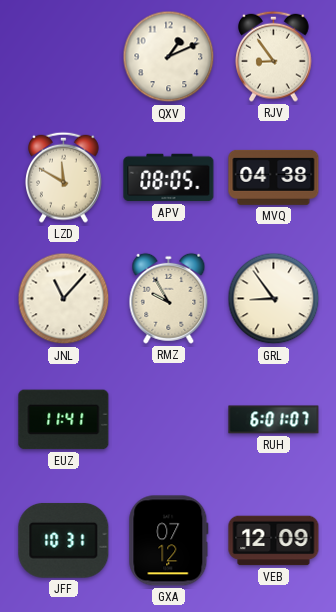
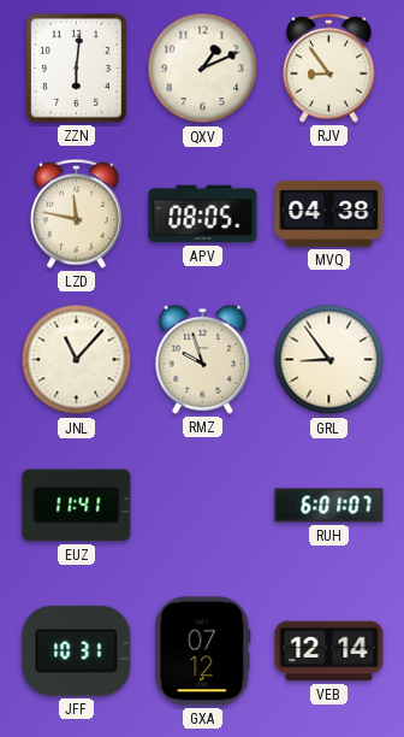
ZZN: none -> 6:01 (76, 67)
LZD: 11:50 -> 11:47 (77, 213)
RMZ: 9:55 -> 9:57 (203, 359)
VEB: 12:09 -> 12:14 (329, 651)
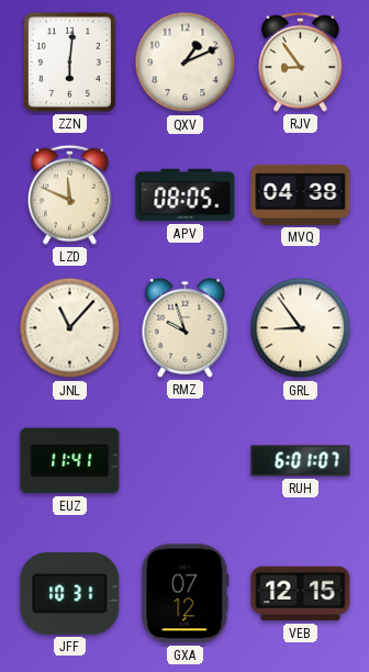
LZD: 11:47 -> 11:49 (70, 194)
VEB: 12:14 -> 12:15 (301, 594)
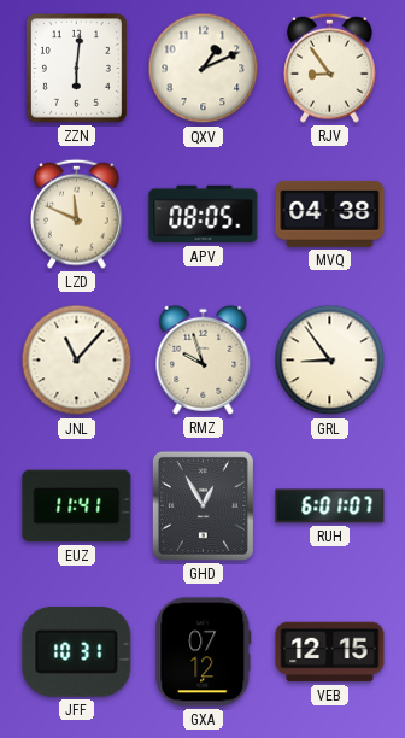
GHD: none -> 12:55 (202, 505)
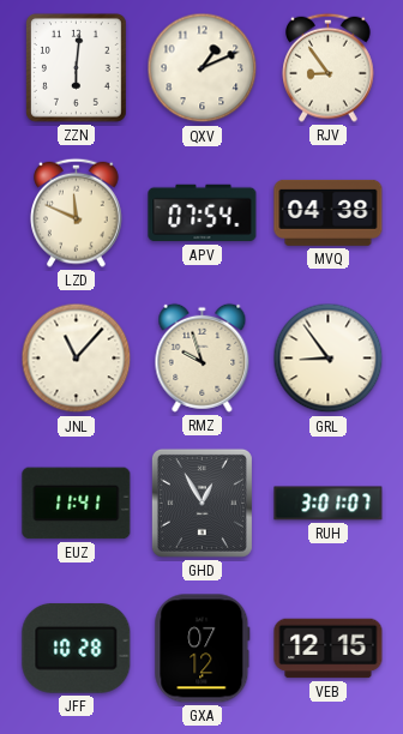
APV: 08:05 -> 07:54 (203, 213)
RUH: 6:01 -> 3:01 (329, 504)
JFF: 10:31 -> 10:28 (77, 648)
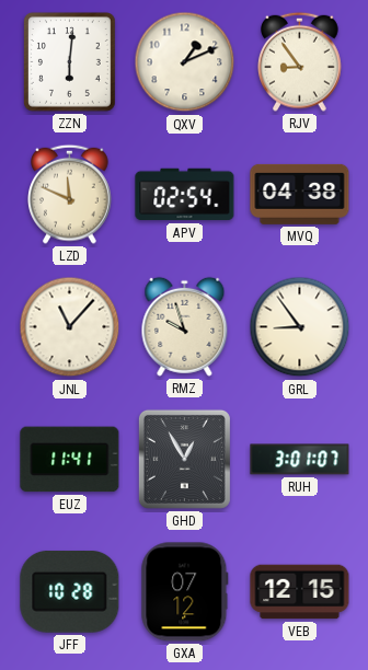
APV: 07:54 -> 02:54 (185, 195)
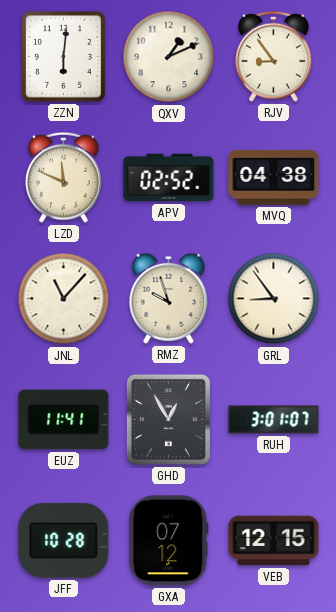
APV: 02:54 -> 02:52 (169, 178)
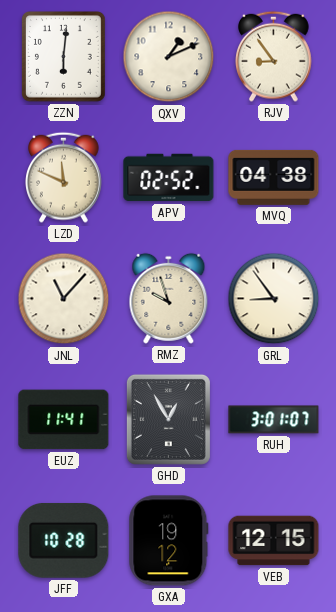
GXA: 07:12 -> 19:12 (169, 541)
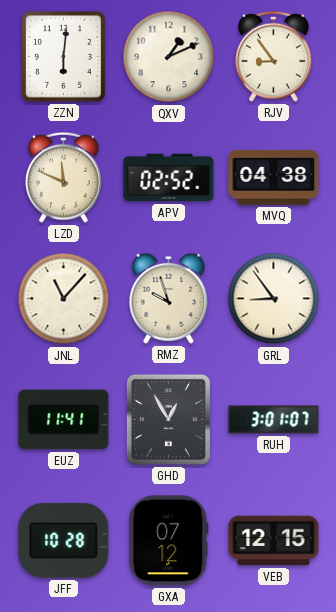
GXA: 19:12 -> 07:12 (169, 541)
